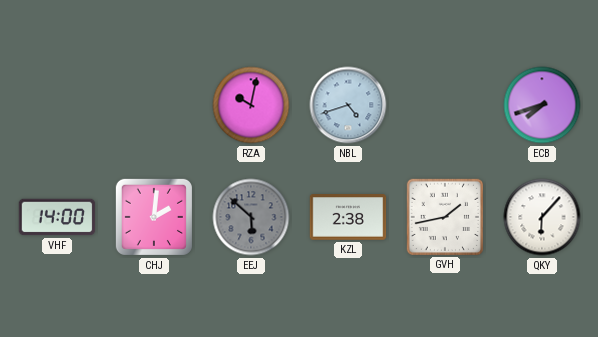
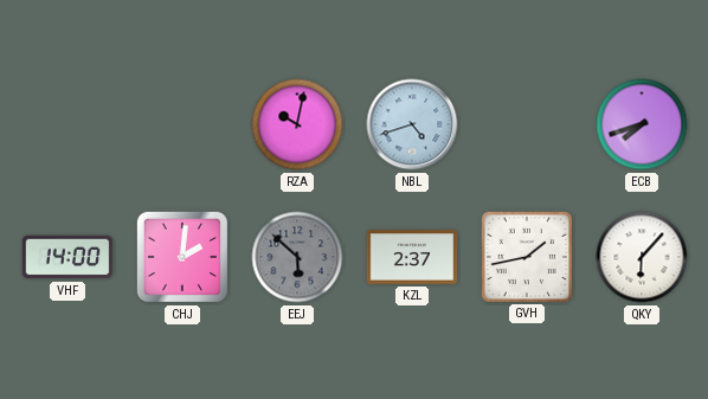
KZL: 2:38 -> 2:37 (412, 257)
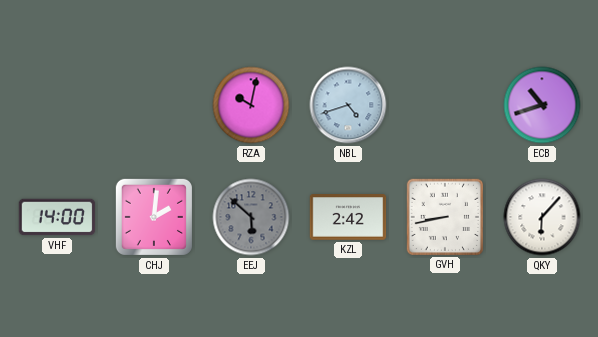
ECB: 7:42 -> 10:42 (542, 105)
KZL: 2:37 -> 2:42 (348, 217)
GVH: 1:43 -> 8:43 (444, 216)
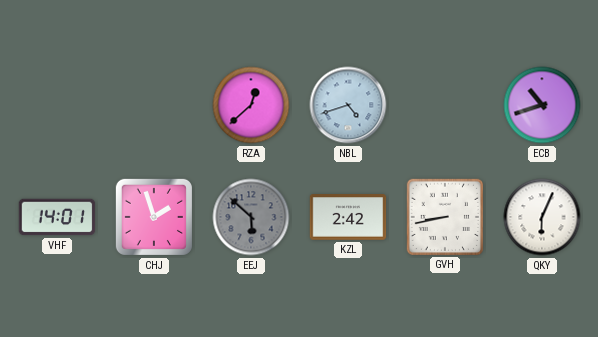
RZA: 10:02 -> 12:38 (251, 105)
VHF: 14:00 -> 14:01 (57, 217)
CHJ: 2:01 -> 1:57 (154, 217)
QKY: 6:07 -> 6:04 (542, 217)
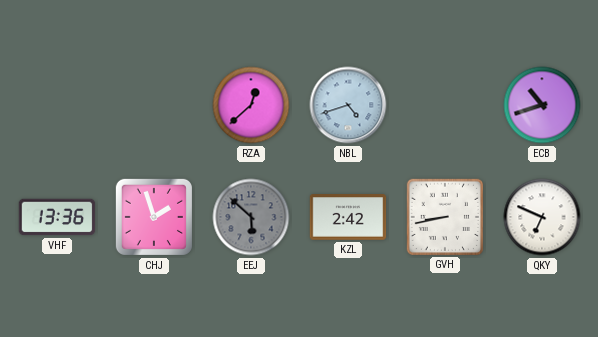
VHF: 14:01 -> 13:36 (57, 217)
QKY: 6:04 -> 6:49 (542, 217)
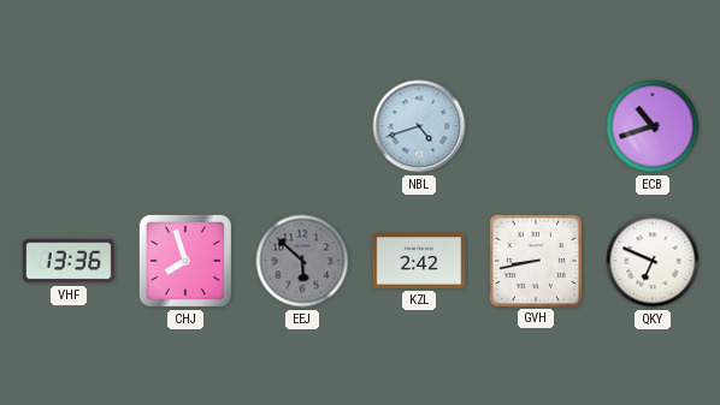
RZA: 12:38 -> none (251, 105)
CHJ: 1:57 -> 7:57 (185, 261)
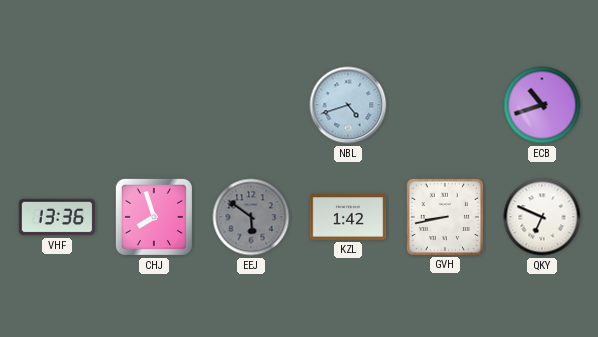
EEJ: 5:52 -> 5:51 (251, 217)
KZL: 2:42 -> 1:42 (348, 217)
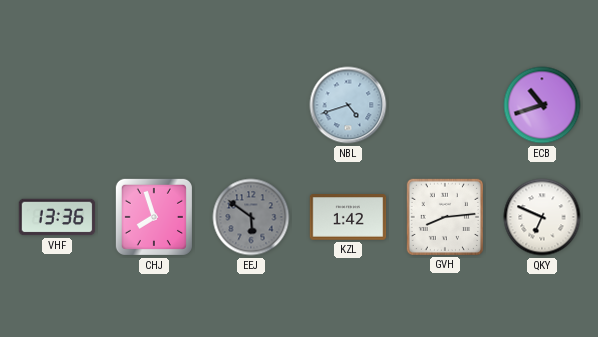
GVH: 8:43 -> 8:14 (444, 216)
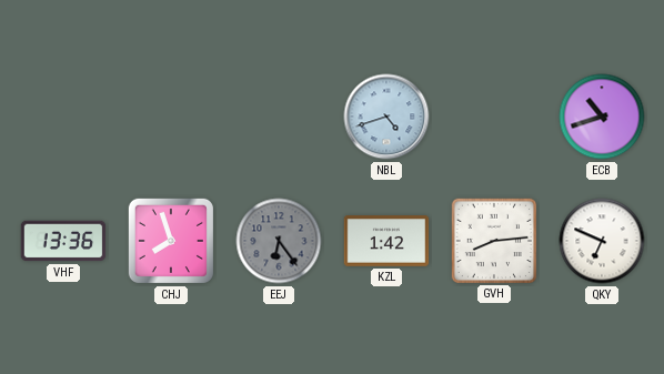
EEJ: 5:51 -> 6:24 (279, 241)
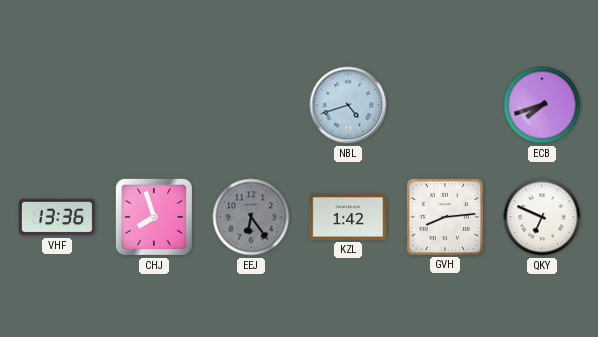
ECB: 10:42 -> 7:42 (542, 105)
